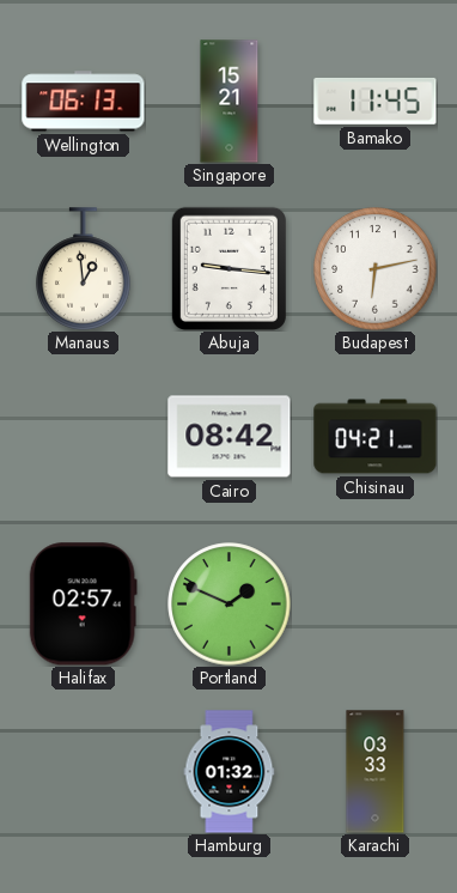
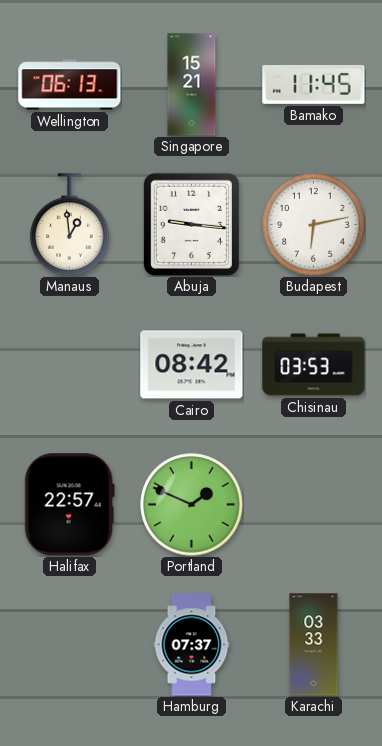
Chisinau: 04:21 -> 03:53 (314, 365)
Halifax: 02:57 -> 22:57 (69, 505)
Hamburg: 01:32 -> 07:37 (192, 645)
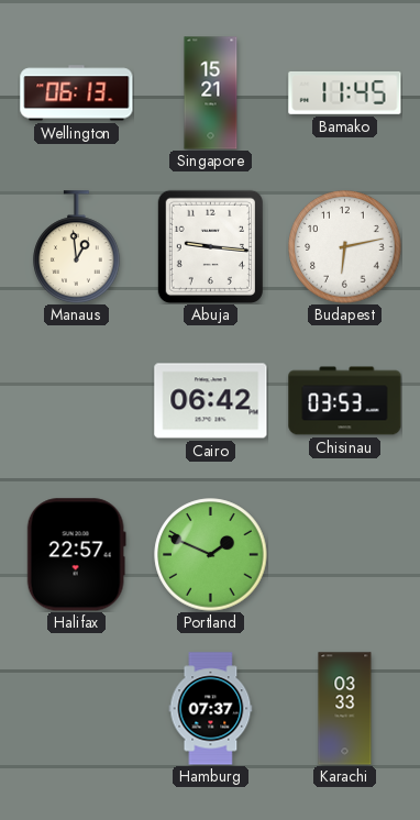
Cairo: 08:42 -> 06:42 (211, 401)
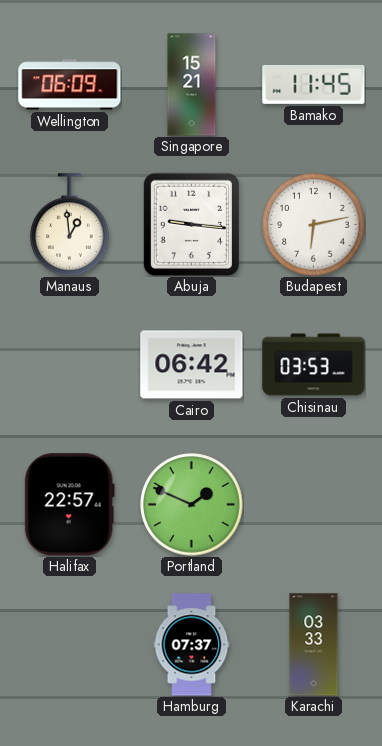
Wellington: 06:13 -> 06:09 (70, 85)
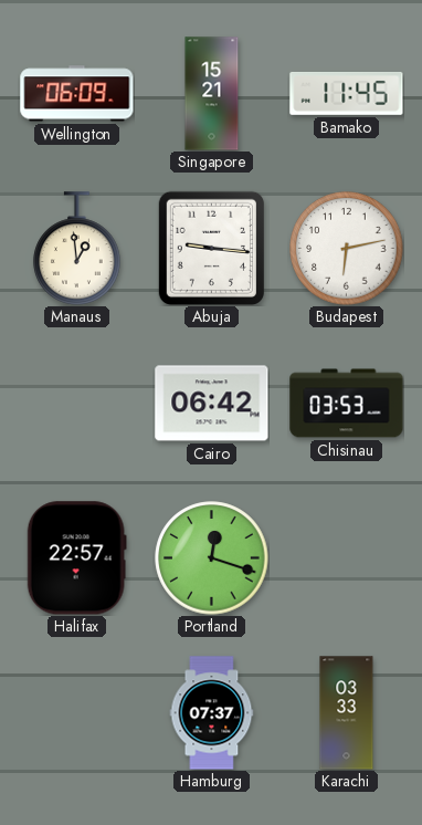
Portland: 1:49 -> 12:18 (212, 558)
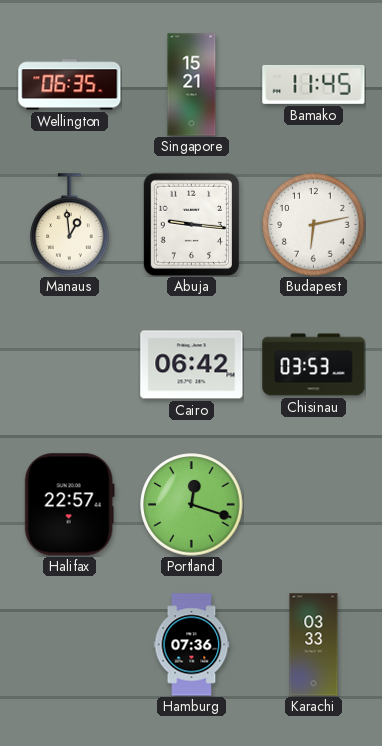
Wellington: 06:09 -> 06:35 (70, 85)
Hamburg: 07:37 -> 07:36 (192, 645)
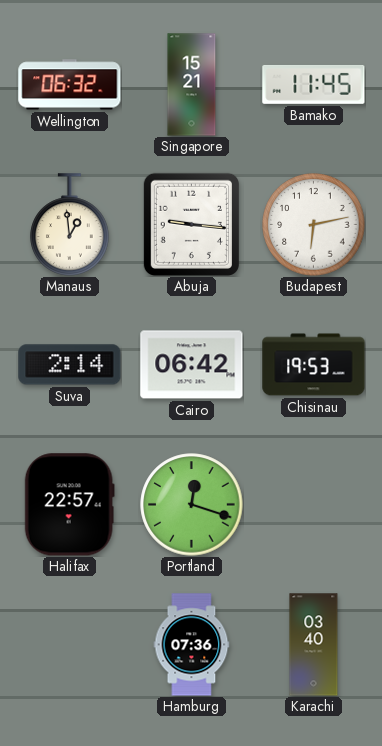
Wellington: 06:35 -> 06:32 (70, 85)
Suva: none -> 2:14 (70, 365)
Chisinau: 03:53 -> 19:53 (314, 365)
Karachi: 03:33 -> 03:40 (314, 645)
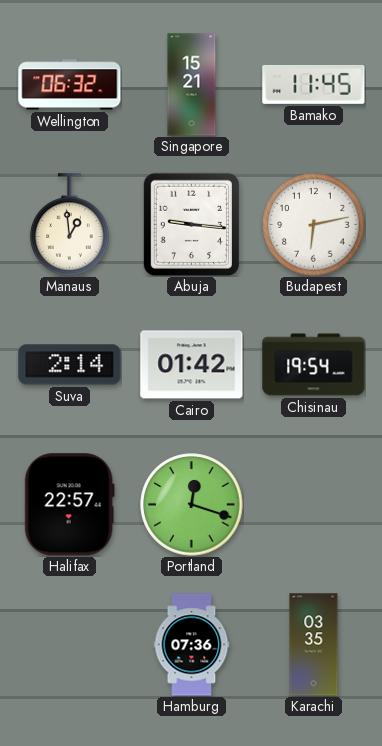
Cairo: 06:42 -> 01:42 (192, 365)
Chisinau: 19:53 -> 19:54 (314, 365)
Karachi: 03:40 -> 03:35 (314, 645)
